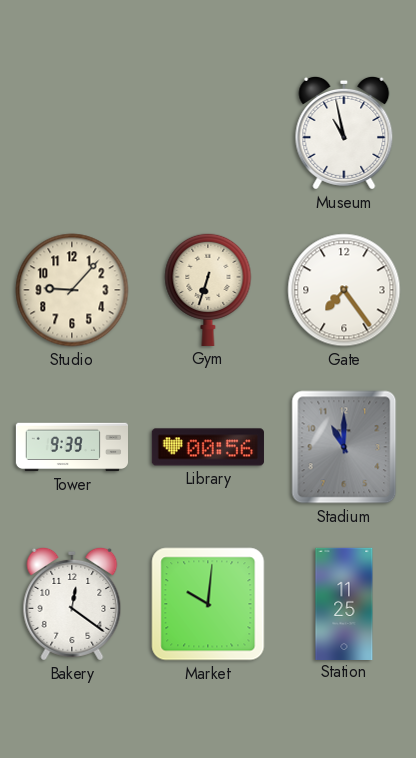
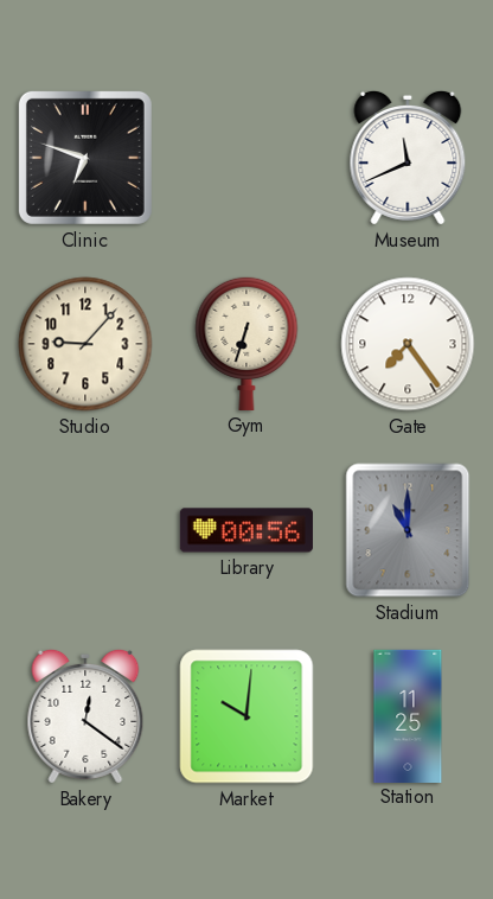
Clinic: none -> 6:48 (85, 158)
Museum: 10:58 -> 11:41 (408, 158)
Tower: 9:39 -> none (71, 447)
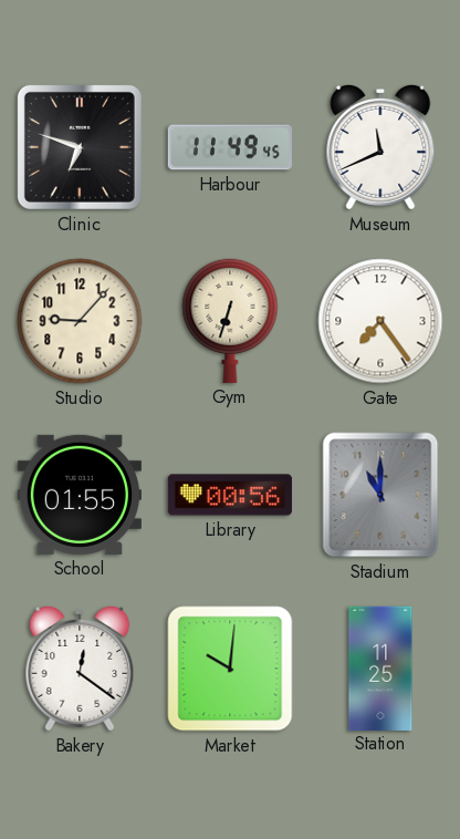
Harbour: none -> 11:49 (230, 147)
School: none -> 01:55 (80, 495)
